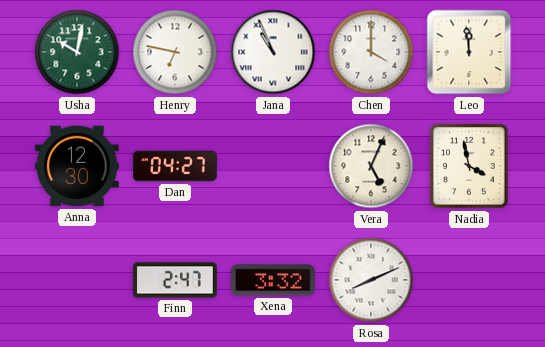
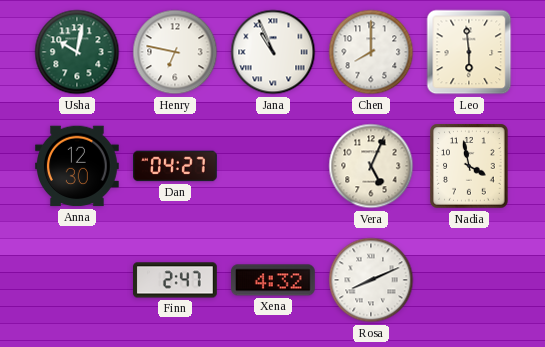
Chen: 4:00 -> 8:00 (371, 52)
Leo: 11:59 -> 5:59 (469, 52)
Xena: 3:32 -> 4:32 (274, 280)
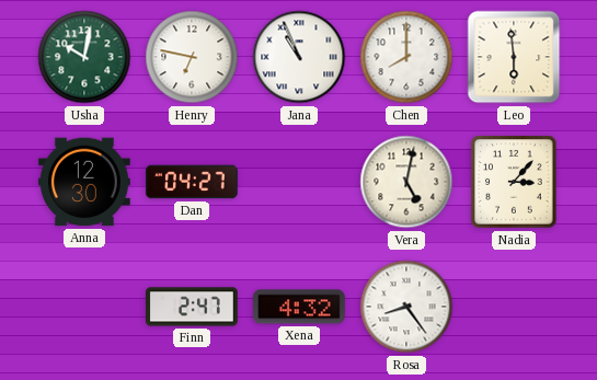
Vera: 5:04 -> 5:02 (406, 182)
Nadia: 3:58 -> 3:07 (514, 182)
Rosa: 8:11 -> 8:24 (406, 307)
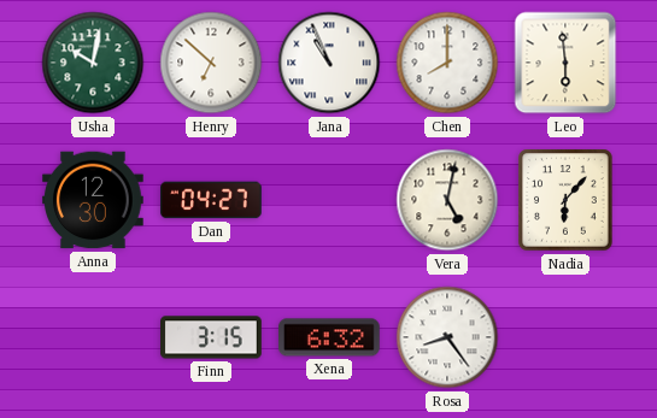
Henry: 6:47 -> 6:52 (211, 63)
Nadia: 3:07 -> 6:07 (565, 200)
Finn: 2:47 -> 3:15 (212, 337)
Xena: 4:32 -> 6:32 (330, 337)
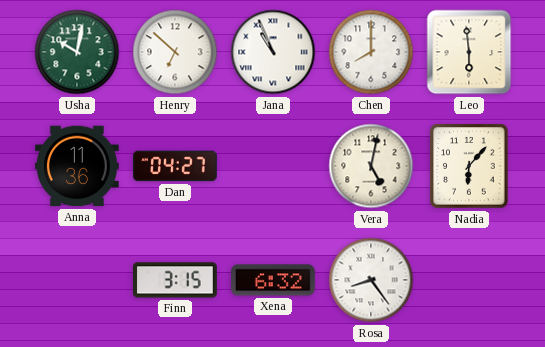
Anna: 12:30 -> 11:36 (78, 166)
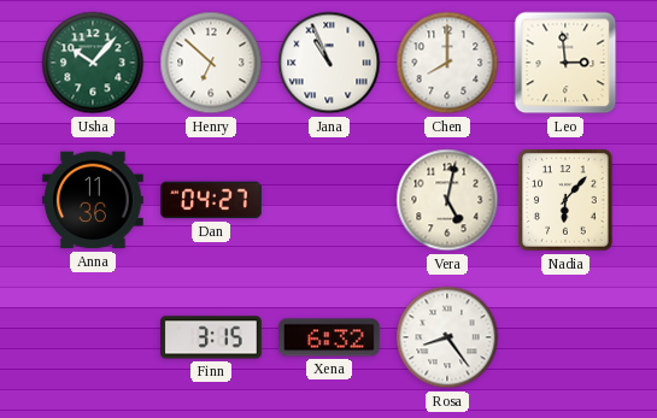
Usha: 10:02 -> 10:07 (93, 63)
Leo: 5:59 -> 2:59 (565, 63)
